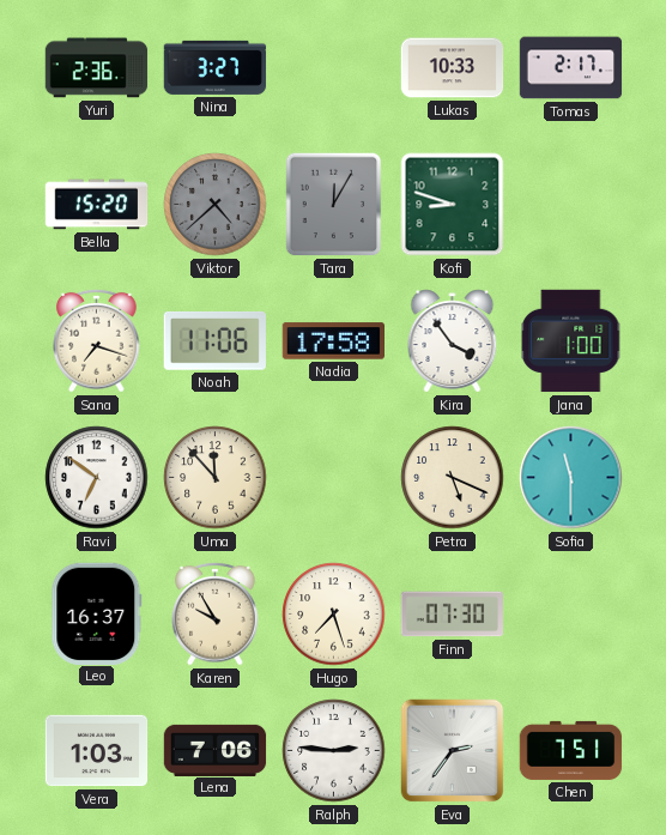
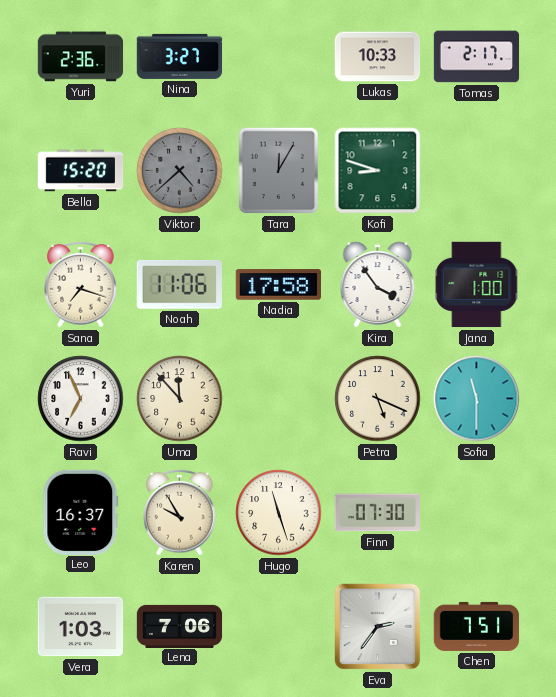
Ravi: 6:51 -> 6:56 (81, 399)
Hugo: 7:27 -> 11:27 (279, 513)
Ralph: 2:46 -> none (334, 751)
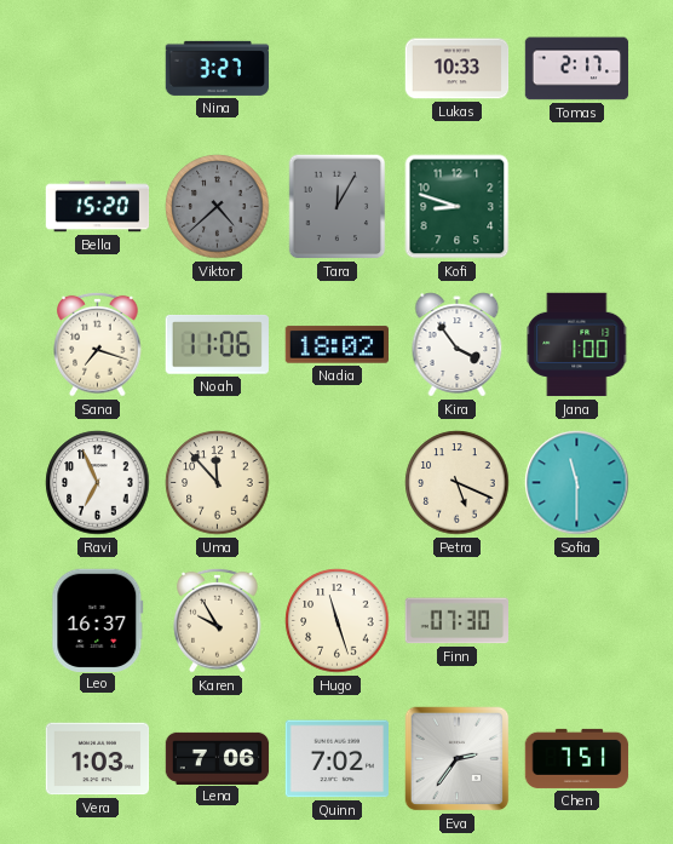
Yuri: 2:36 -> none (81, 57)
Nadia: 17:58 -> 18:02 (336, 345)
Quinn: none -> 7:02 (338, 759)
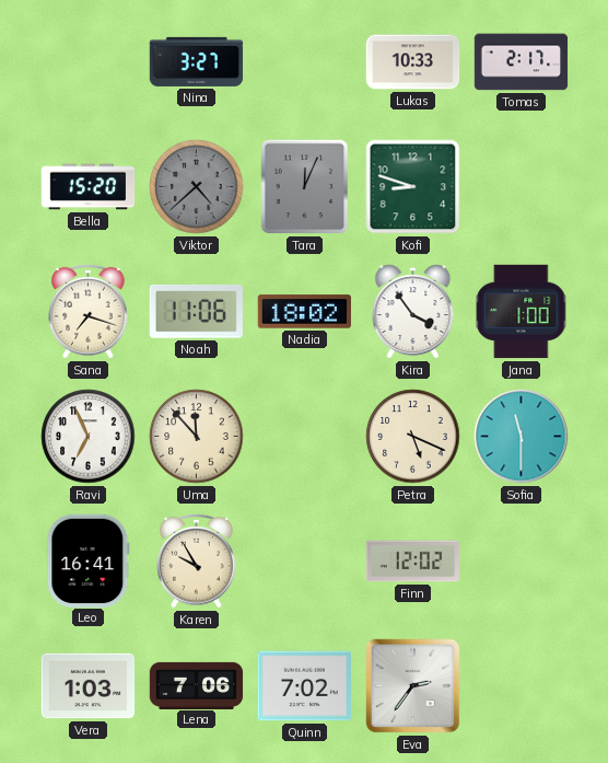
Tara: 12:05 -> 12:04 (305, 187)
Leo: 16:37 -> 16:41 (89, 560)
Hugo: 11:27 -> none (338, 621)
Finn: 07:30 -> 12:02 (412, 562)
Chen: 7:51 -> none (577, 758)
